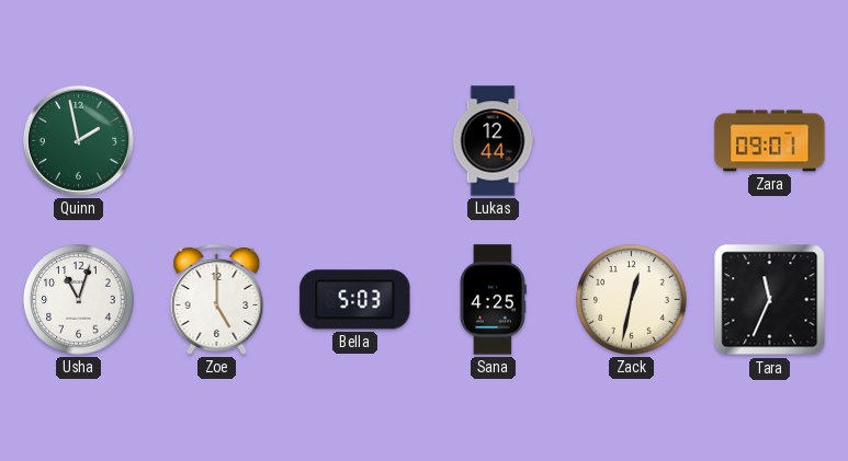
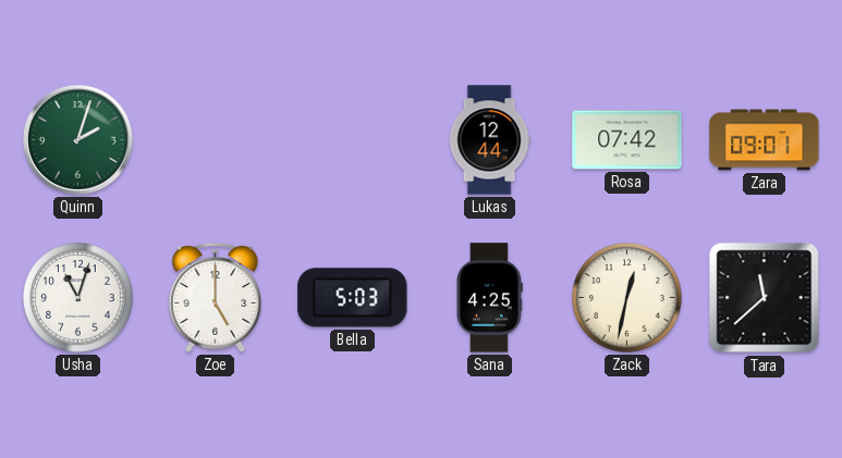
Quinn: 1:58 -> 2:03 (77, 139)
Rosa: none -> 07:42 (627, 140)
Tara: 11:34 -> 11:38 (765, 298)
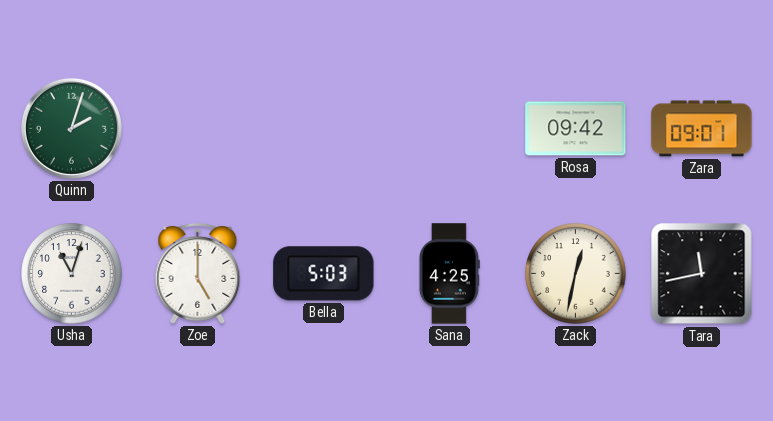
Lukas: 12:44 -> none (489, 140)
Rosa: 07:42 -> 09:42 (576, 129)
Tara: 11:38 -> 11:43 (702, 274)
